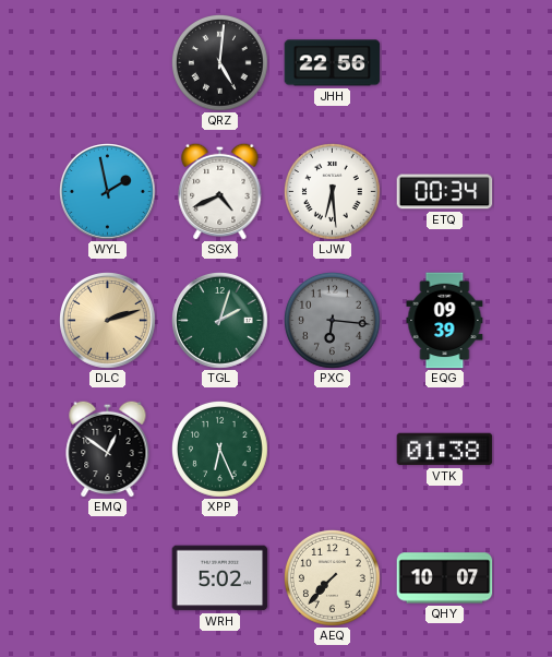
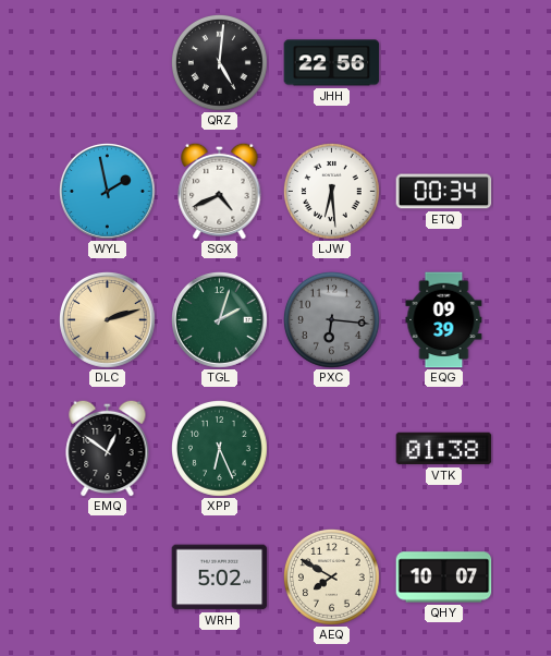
AEQ: 7:37 -> 7:50 (331, 576)
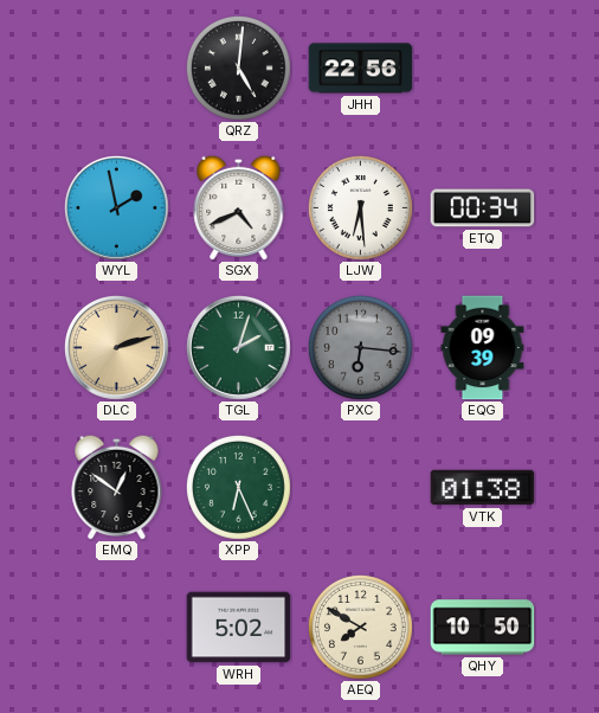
QHY: 10:07 -> 10:50 (483, 628)
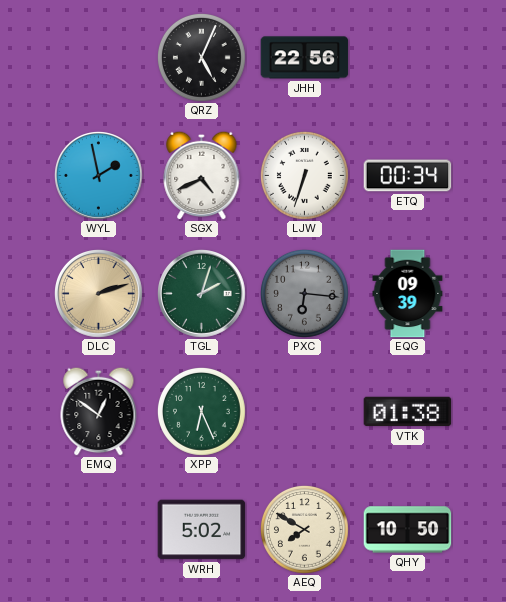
QRZ: 5:01 -> 5:04 (201, 57)
LJW: 6:29 -> 6:33 (304, 175)
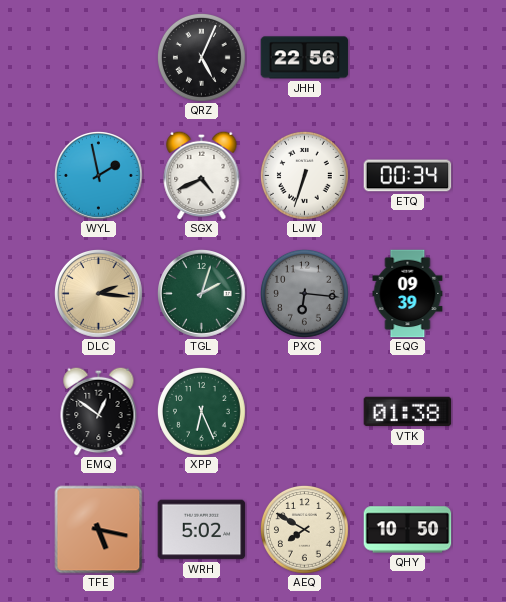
DLC: 2:12 -> 2:16 (99, 294)
TFE: none -> 5:17 (99, 530)
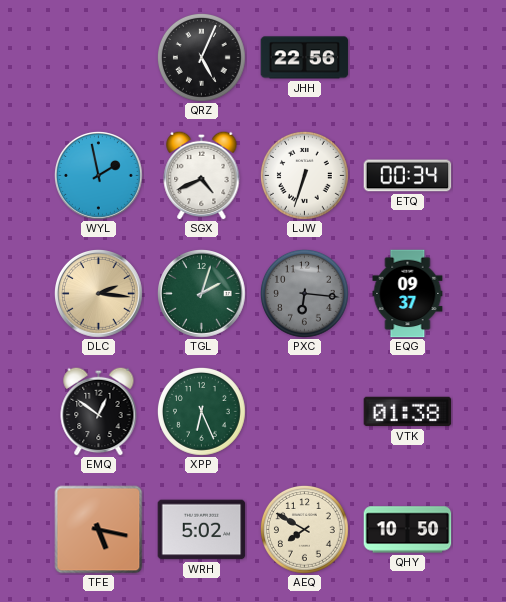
EQG: 09:39 -> 09:37 (408, 294)
